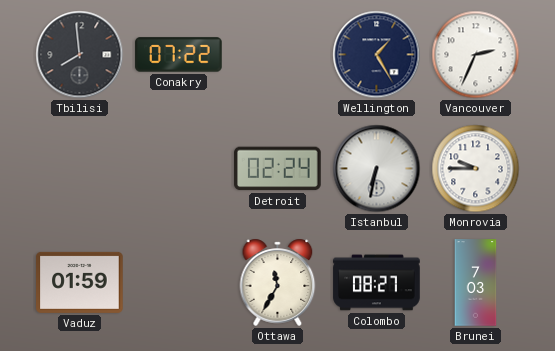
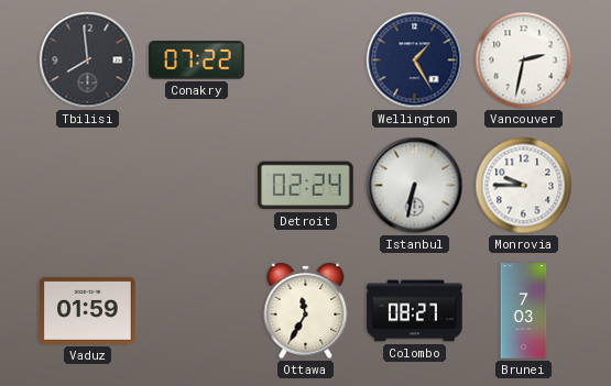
Vancouver: 2:34 -> 2:32 (524, 60)
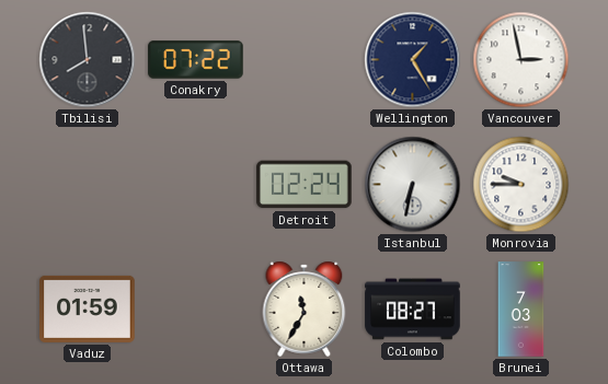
Vancouver: 2:32 -> 2:58 (521, 60)
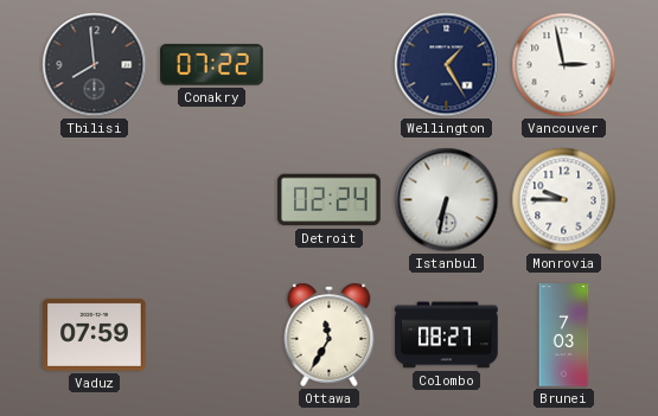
Vaduz: 01:59 -> 07:59 (95, 334)
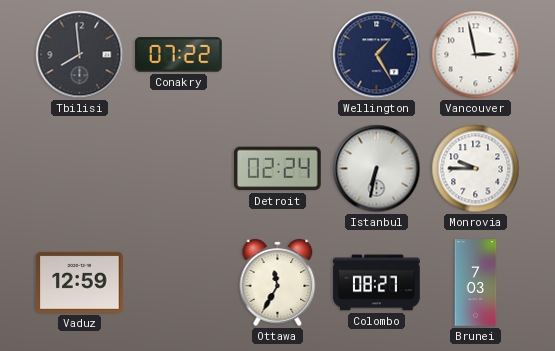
Vaduz: 07:59 -> 12:59 (80, 282)
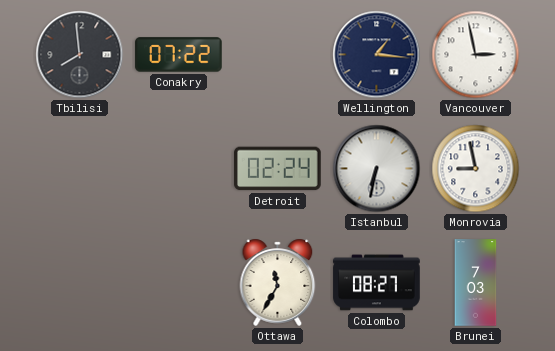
Wellington: 1:25 -> 1:16 (377, 55)
Monrovia: 9:45 -> 8:58 (476, 169)
Vaduz: 12:59 -> none (80, 282)
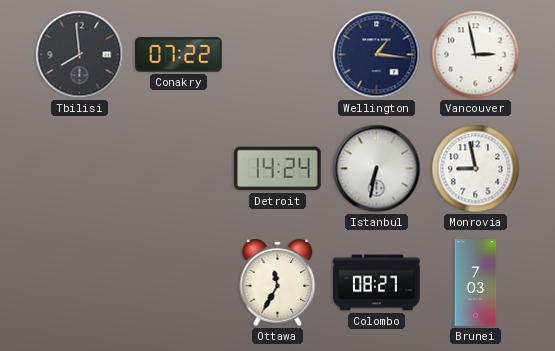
Detroit: 02:24 -> 14:24 (278, 169)
